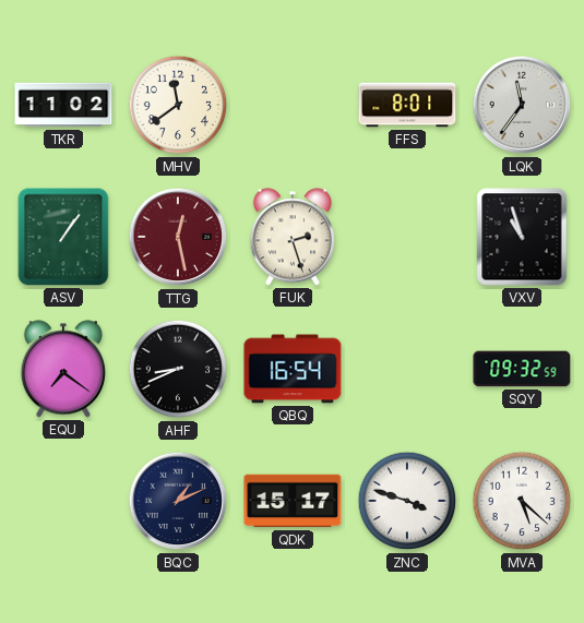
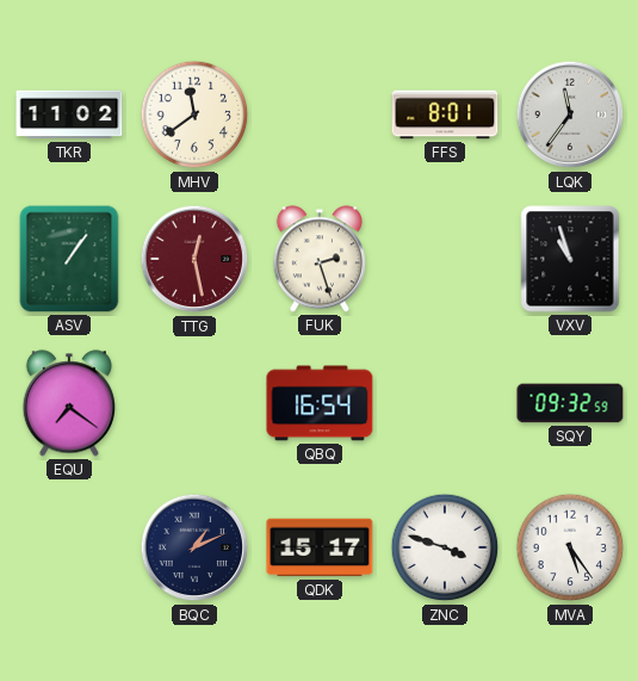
AHF: 8:41 -> none (178, 369)
MVA: 5:22 -> 5:24 (570, 547)
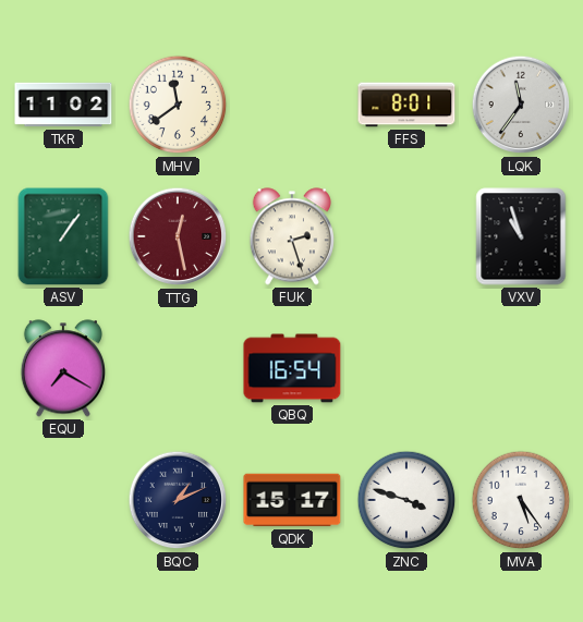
EQU: 7:21 -> 7:20 (63, 368)
SQY: 09:32 -> none (570, 403)
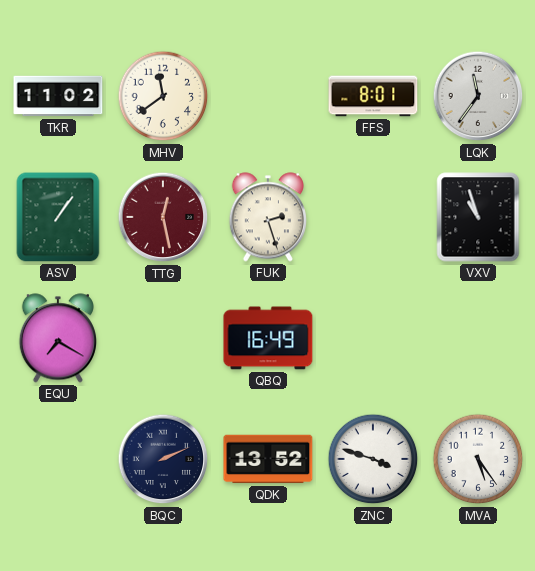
QBQ: 16:54 -> 16:49 (268, 338)
BQC: 1:11 -> 2:11 (163, 459)
QDK: 15:17 -> 13:52 (268, 459)
